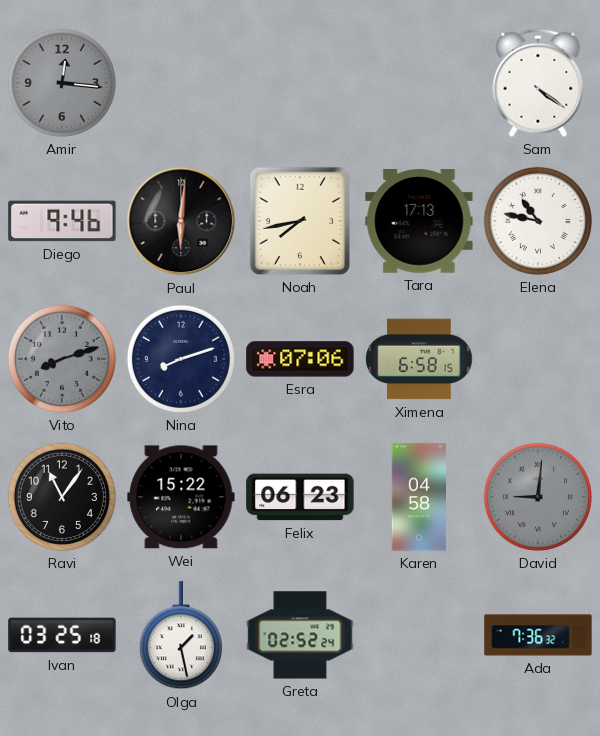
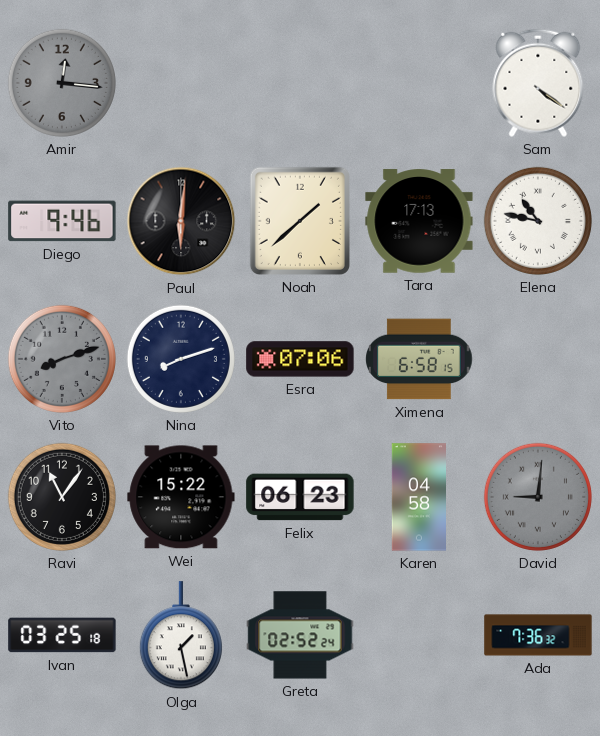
Noah: 7:43 -> 1:38 (300, 221)
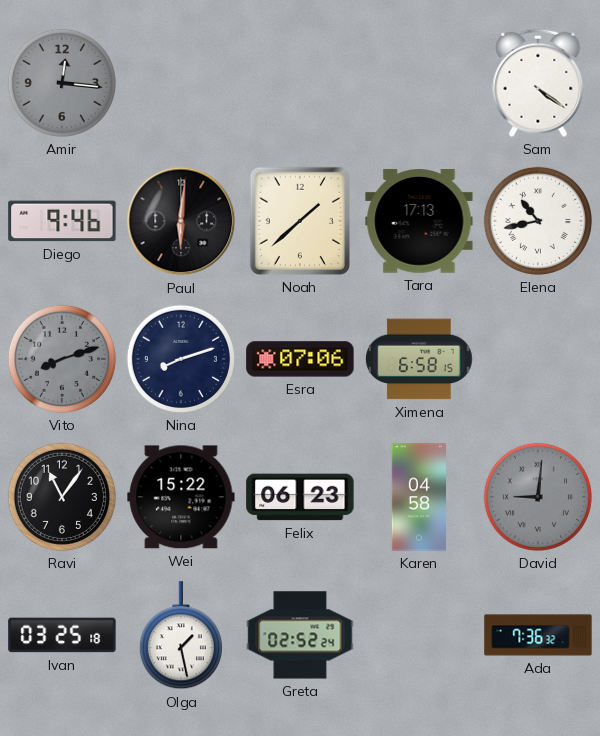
Elena: 10:47 -> 10:43 (538, 221)
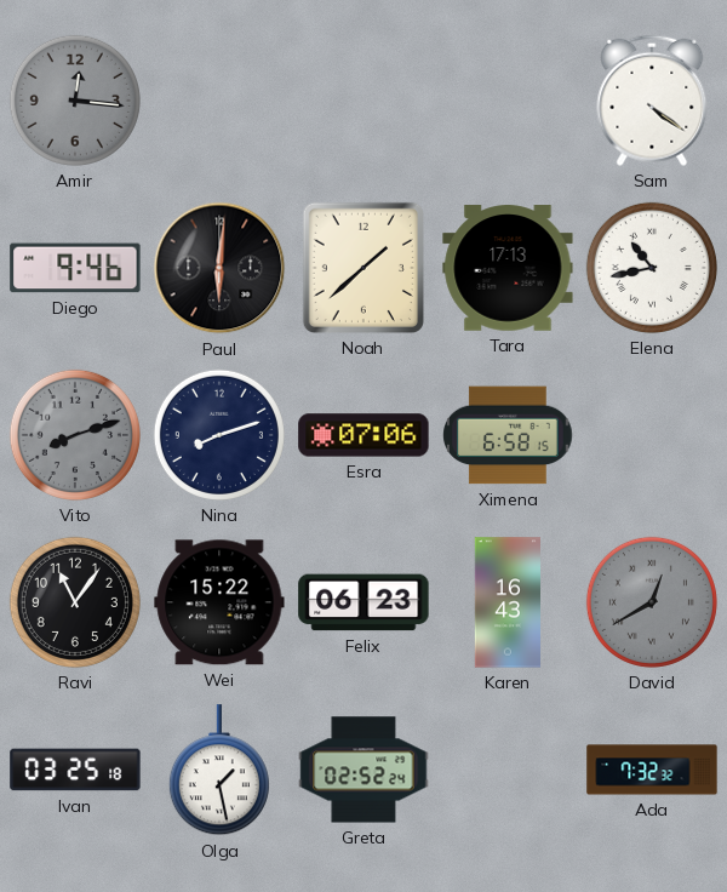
Karen: 04:58 -> 16:43 (506, 602)
David: 9:01 -> 12:40 (652, 602)
Ada: 7:36 -> 7:32 (652, 770)
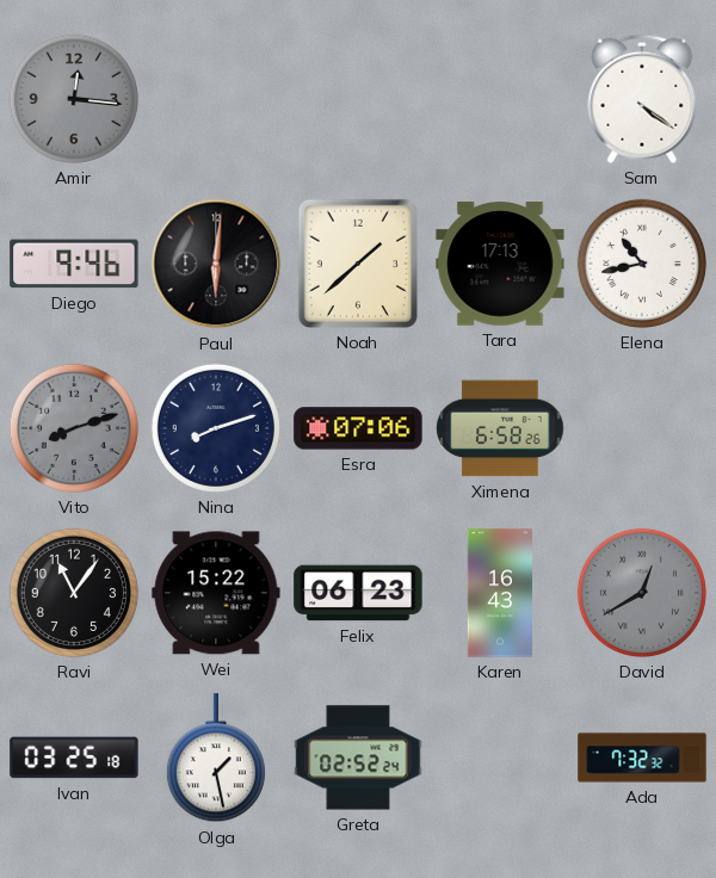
Ximena: 6:58:15 -> 6:58:26 (500, 428)
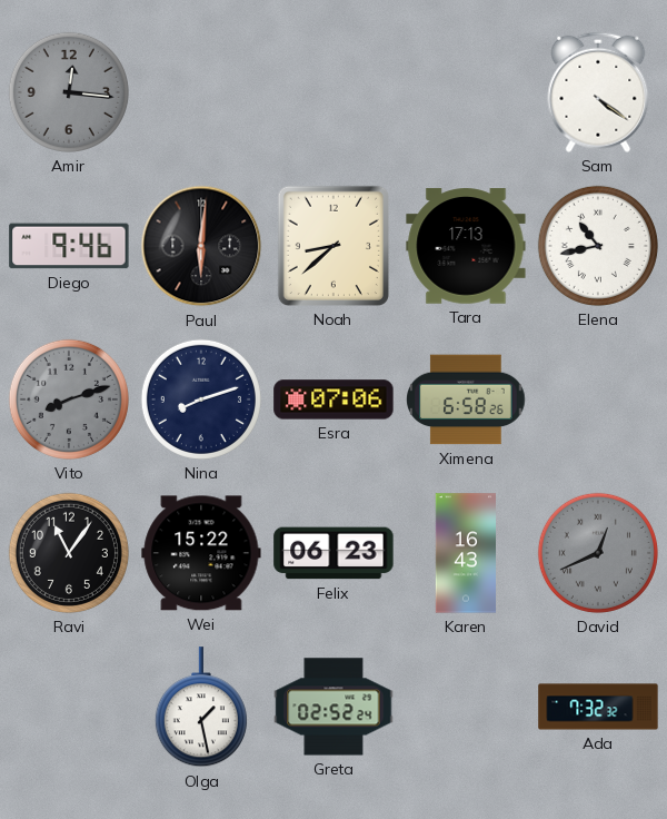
Noah: 1:38 -> 8:38 (333, 246)
David: 12:40 -> 12:41 (598, 553)
Ivan: 03:25 -> none (74, 758)
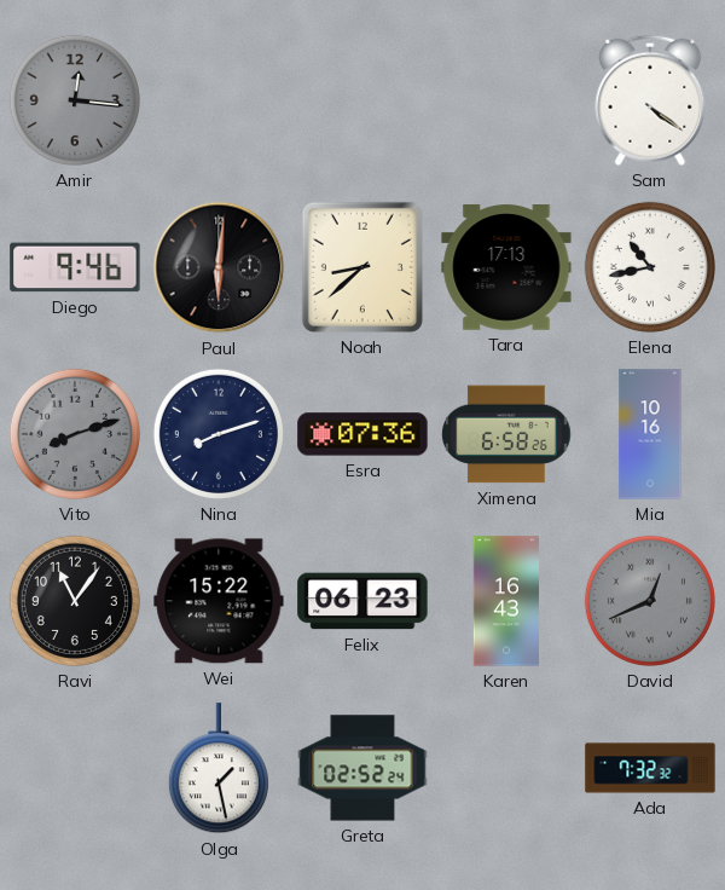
Esra: 07:06 -> 07:36 (362, 434)
Mia: none -> 10:16 (650, 434)
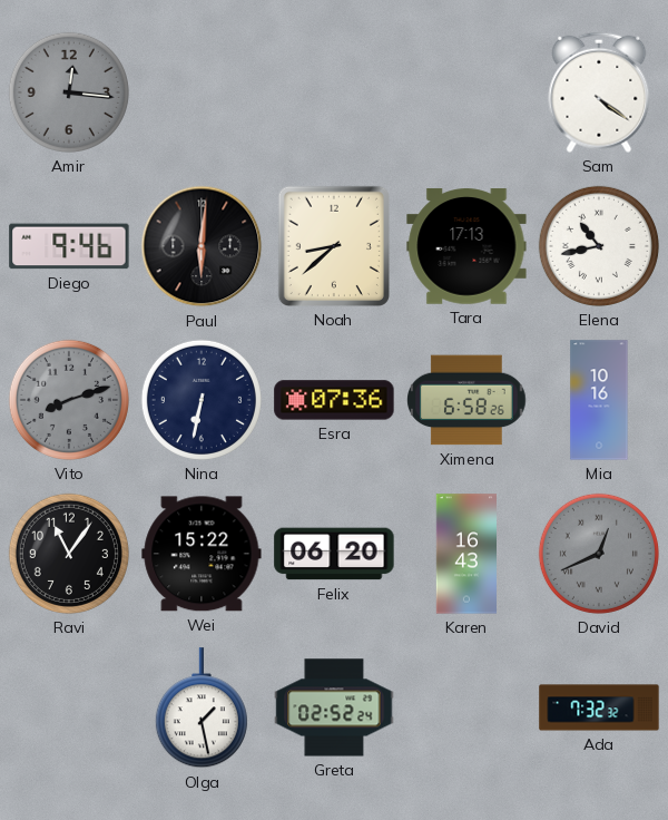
Nina: 8:12 -> 6:32 (202, 400)
Felix: 06:23 -> 06:20 (334, 554)
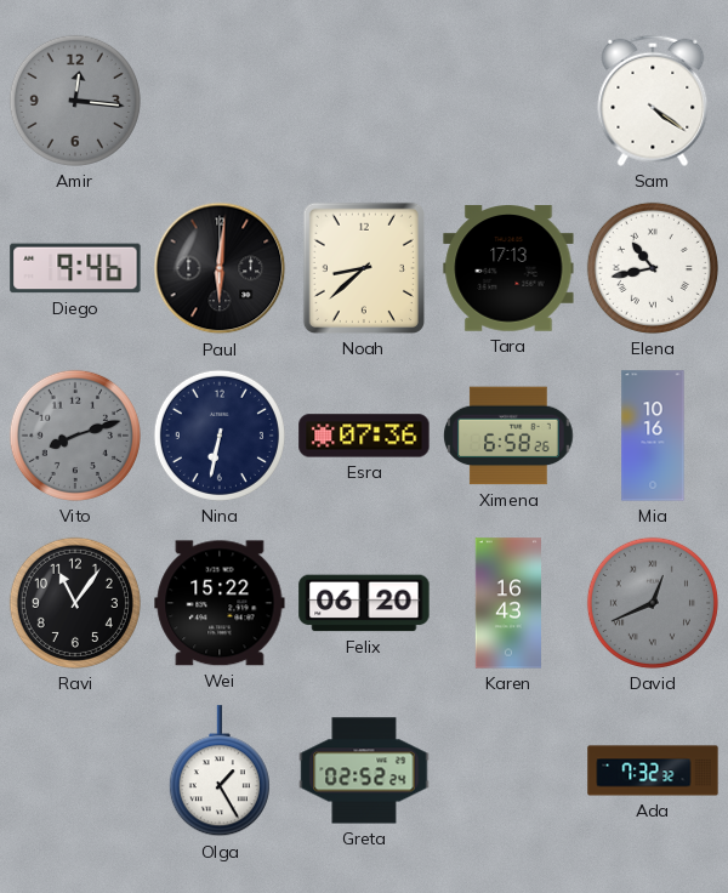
Olga: 1:28 -> 1:25 (220, 772)
